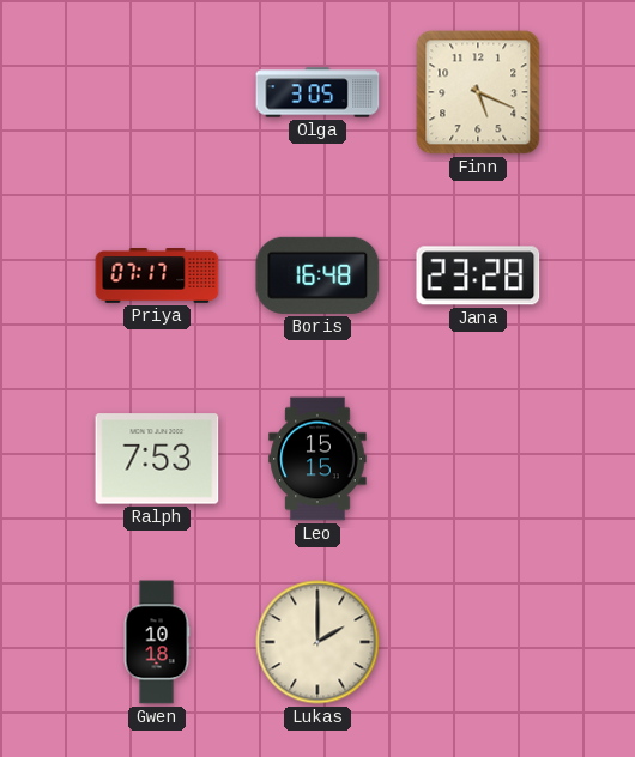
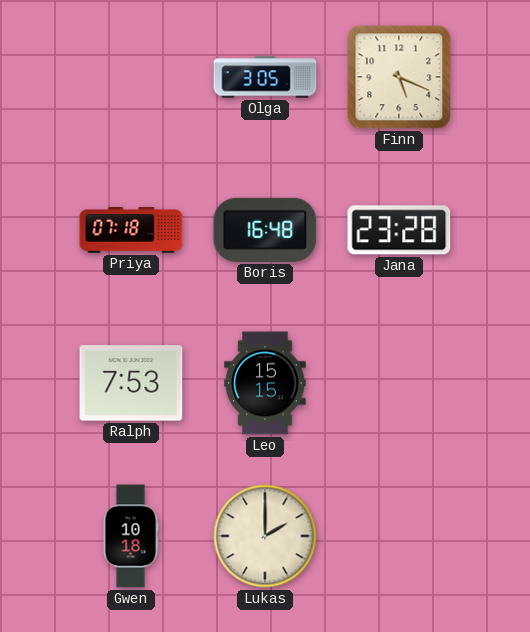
Priya: 07:17 -> 07:18 (131, 231)
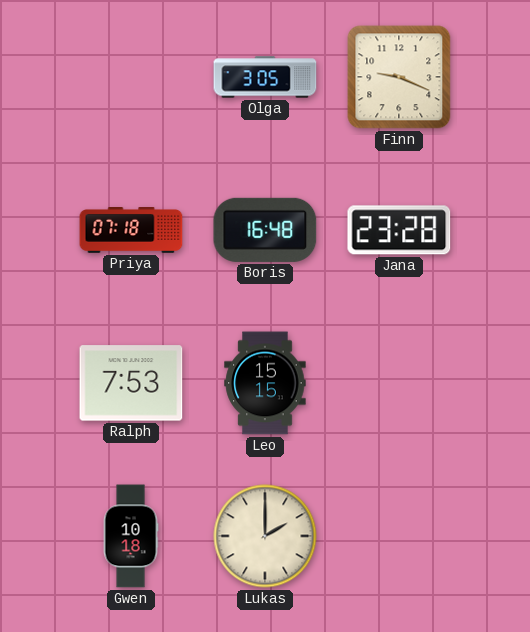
Finn: 5:19 -> 9:19 (399, 77)
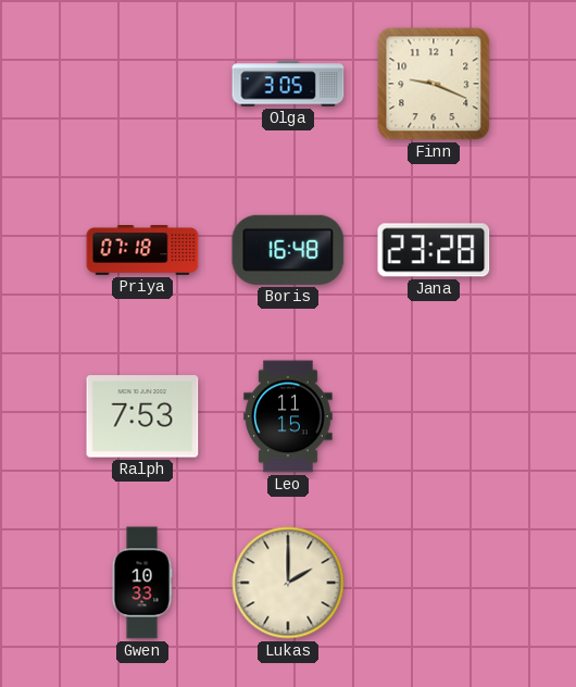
Leo: 15:15 -> 11:15 (288, 416)
Gwen: 10:18 -> 10:33 (142, 583)
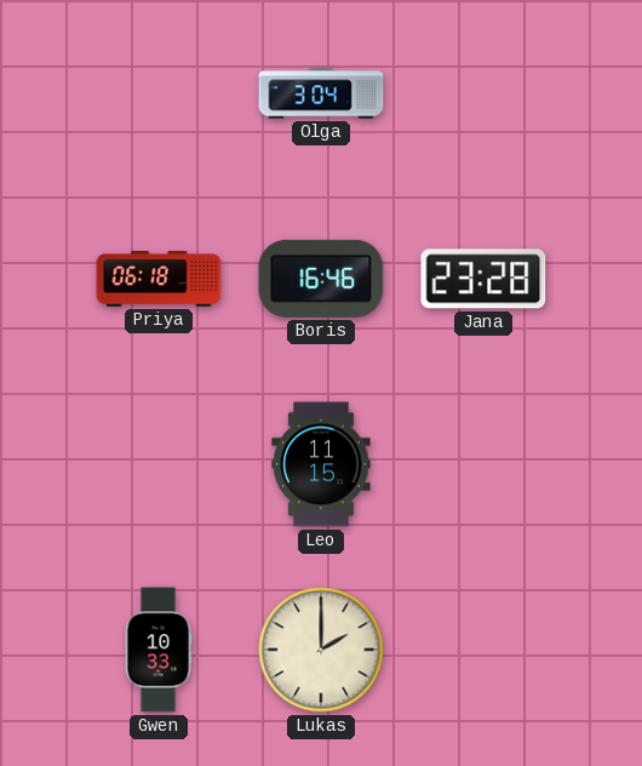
Olga: 3:05 -> 3:04 (321, 93)
Finn: 9:19 -> none (434, 84)
Priya: 07:18 -> 06:18 (159, 280)
Boris: 16:48 -> 16:46 (321, 279)
Ralph: 7:53 -> none (142, 416)
